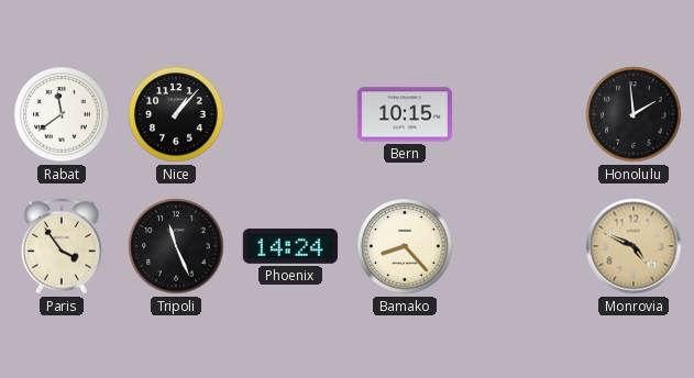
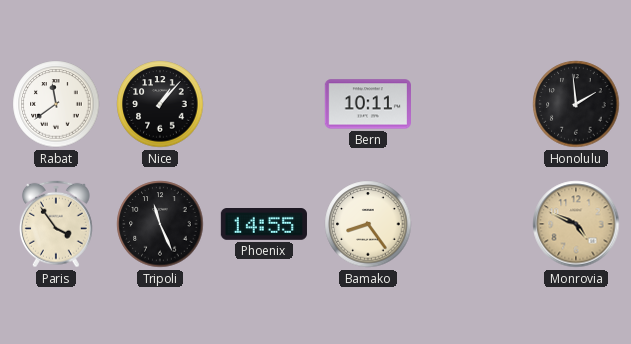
Bern: 10:15 -> 10:11 (367, 104)
Phoenix: 14:24 -> 14:55 (264, 225)
Bamako: 8:23 -> 8:24 (368, 224)
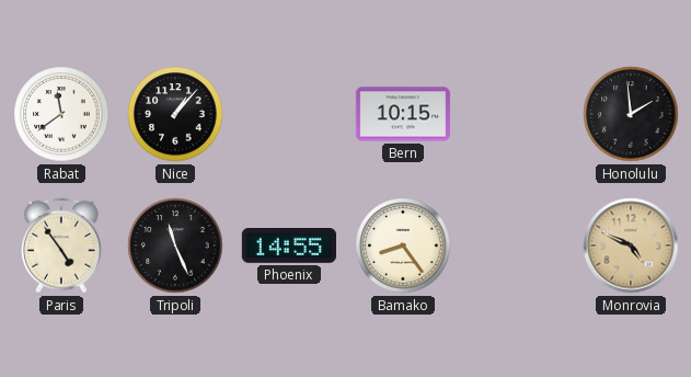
Bern: 10:11 -> 10:15 (402, 114)
Paris: 3:54 -> 4:54 (61, 245)
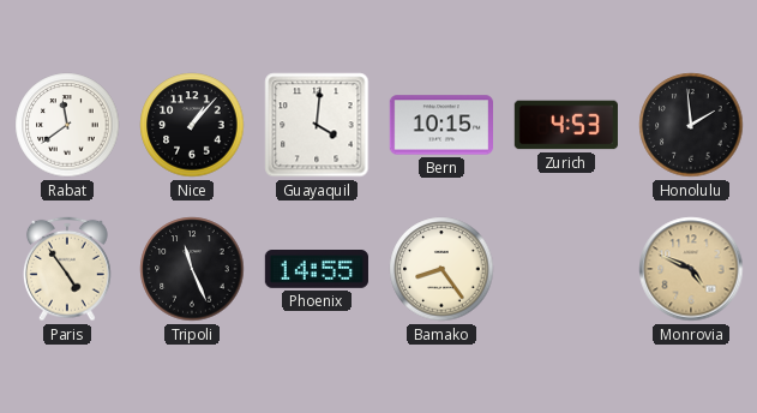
Guayaquil: none -> 4:01 (317, 125)
Zurich: none -> 4:53 (566, 125)
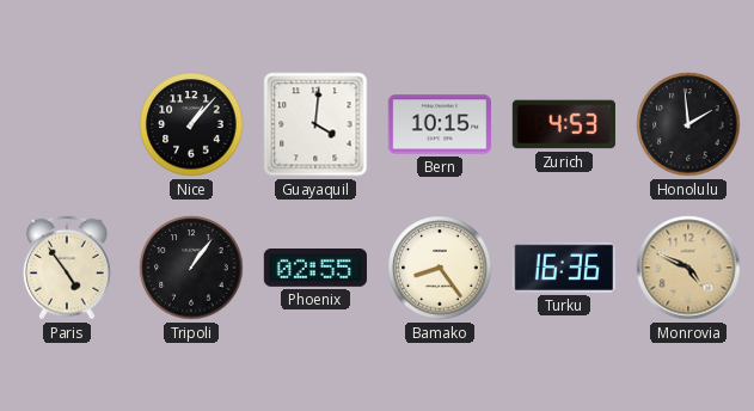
Rabat: 11:39 -> none (67, 125)
Tripoli: 11:26 -> 1:06 (191, 268)
Phoenix: 14:55 -> 02:55 (315, 269)
Turku: none -> 16:36 (564, 268)
